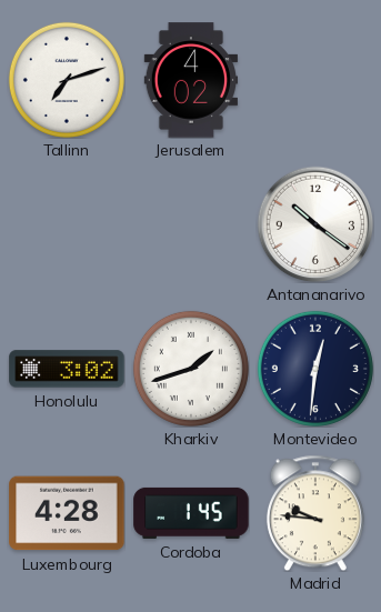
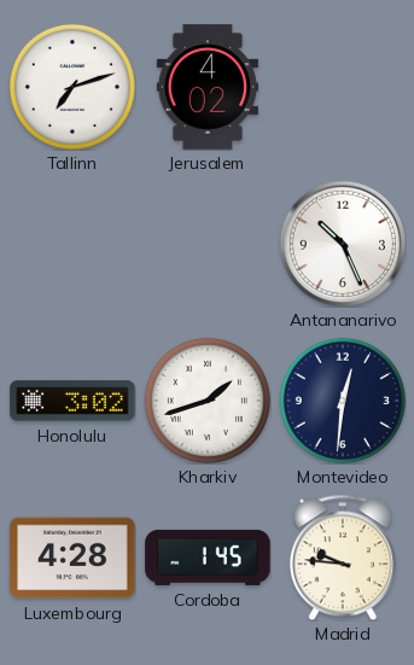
Antananarivo: 10:21 -> 10:26 (343, 244)
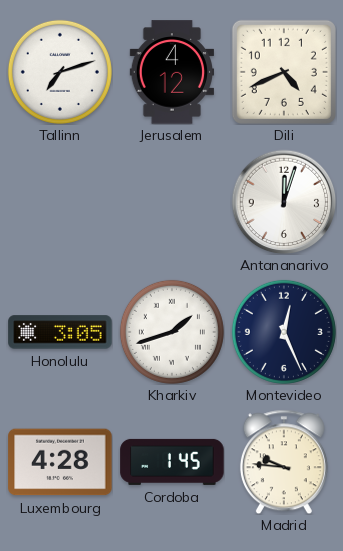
Jerusalem: 4:02 -> 4:12 (171, 72)
Dili: none -> 4:41 (284, 72)
Antananarivo: 10:26 -> 12:03 (284, 202)
Honolulu: 3:02 -> 3:05 (60, 332)
Montevideo: 12:31 -> 12:26 (284, 332)
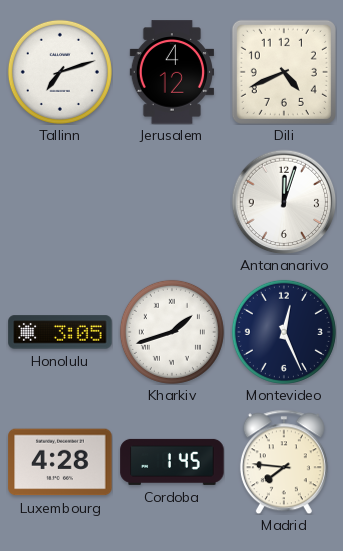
Madrid: 9:46 -> 7:46 (284, 462)
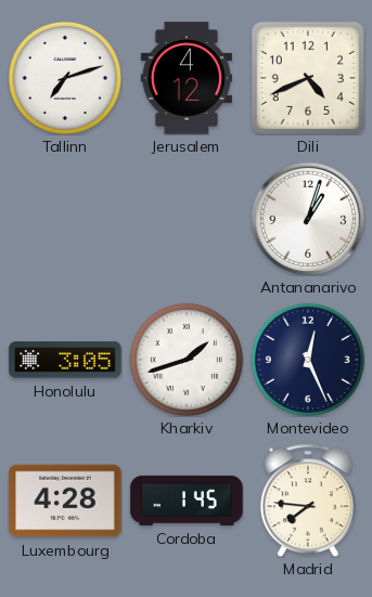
Antananarivo: 12:03 -> 1:03 (308, 219)
